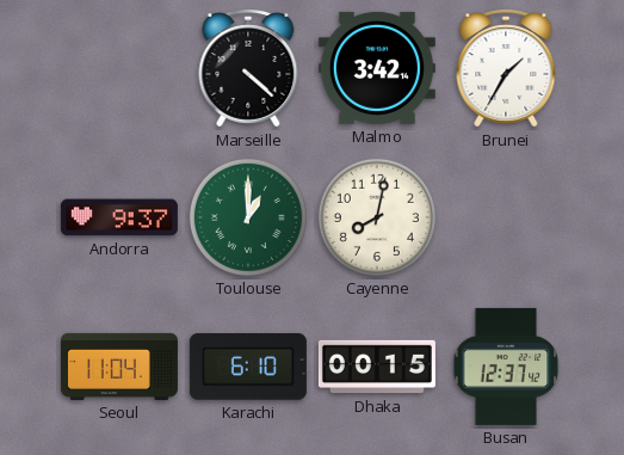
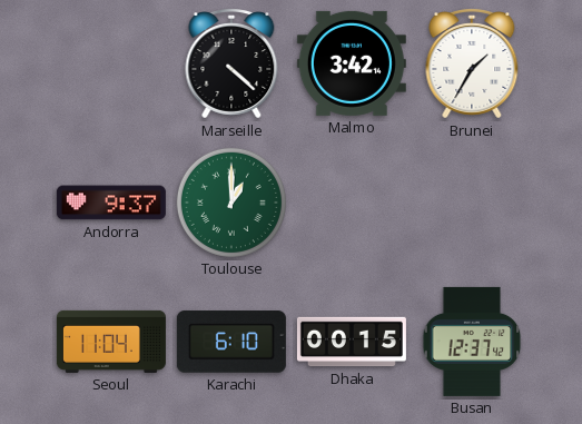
Cayenne: 8:02 -> none (377, 217)
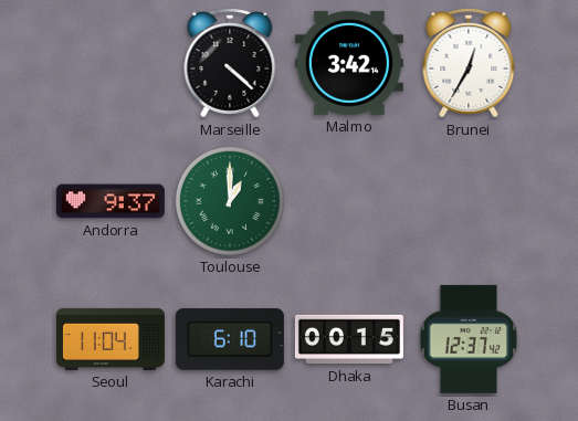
Brunei: 1:35 -> 12:35 (469, 63)
